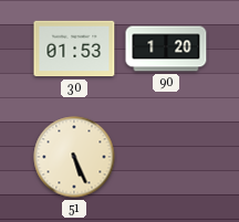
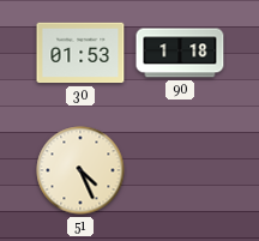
90: 1:20 -> 1:18 (180, 53)
51: 5:26 -> 4:26 (80, 170)
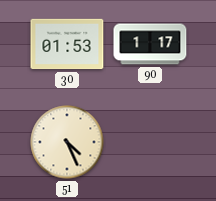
90: 1:18 -> 1:17 (150, 44)
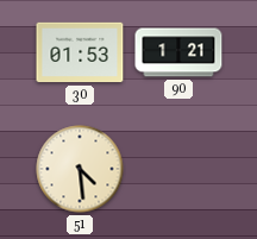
90: 1:17 -> 1:21 (178, 52)
51: 4:26 -> 4:29 (80, 169)
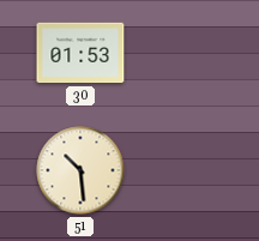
90: 1:21 -> none (178, 52)
51: 4:29 -> 10:29 (80, 170)
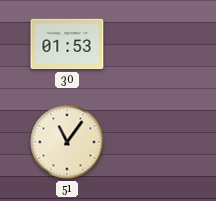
51: 10:29 -> 11:06 (67, 142)
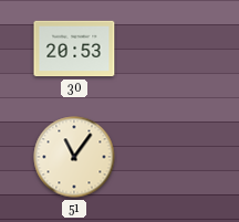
30: 01:53 -> 20:53 (74, 49)
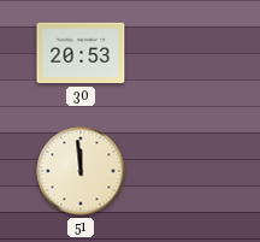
51: 11:06 -> 11:59 (81, 171)
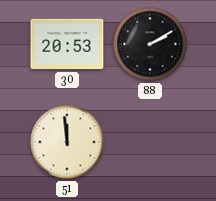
88: none -> 2:10 (150, 44)
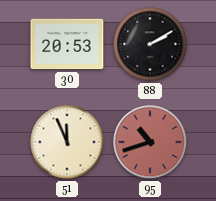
51: 11:59 -> 11:56 (67, 142)
95: none -> 10:42 (150, 142)
